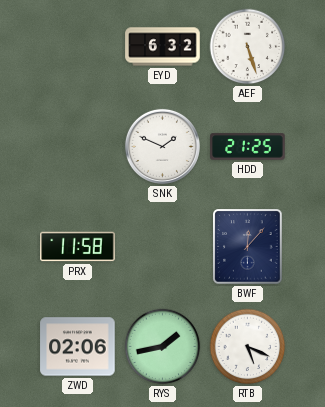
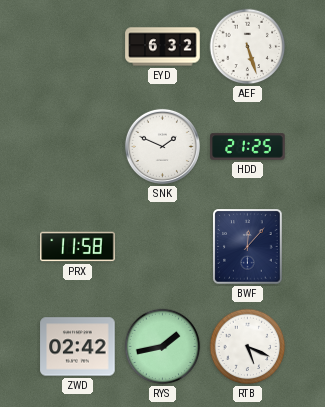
ZWD: 02:06 -> 02:42 (78, 347)
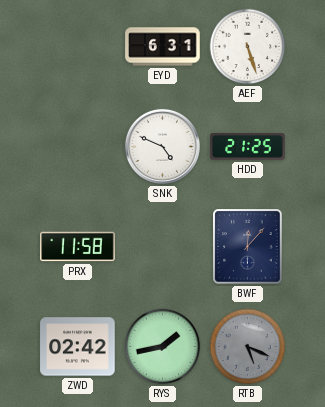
EYD: 6:32 -> 6:31 (163, 47)
SNK: 1:49 -> 4:49 (162, 146)
RTB dial: white -> grey (248, 347)
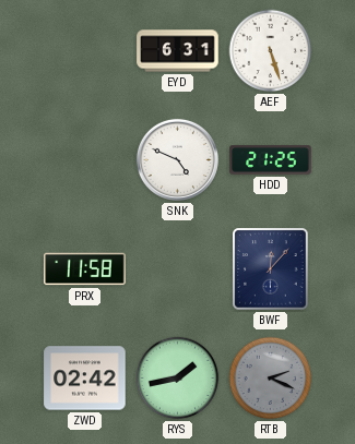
RTB: 5:19 -> 2:19 (271, 379)
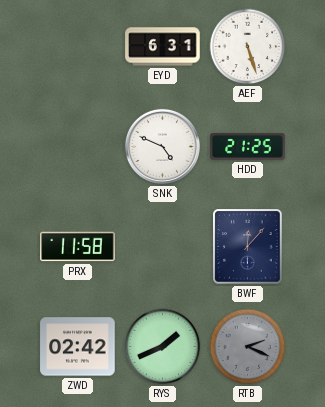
RYS: 1:43 -> 1:41 (163, 347)
